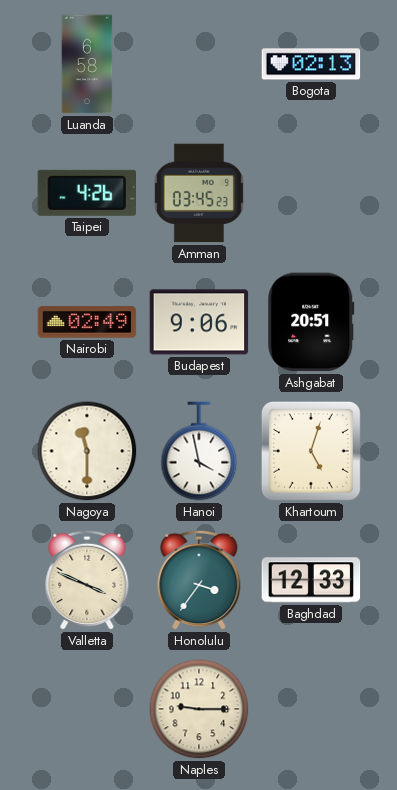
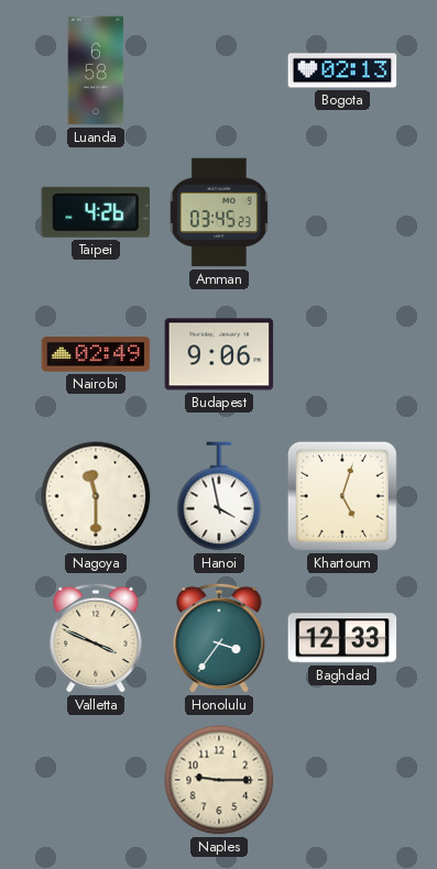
Ashgabat: 20:51 -> none (311, 322)
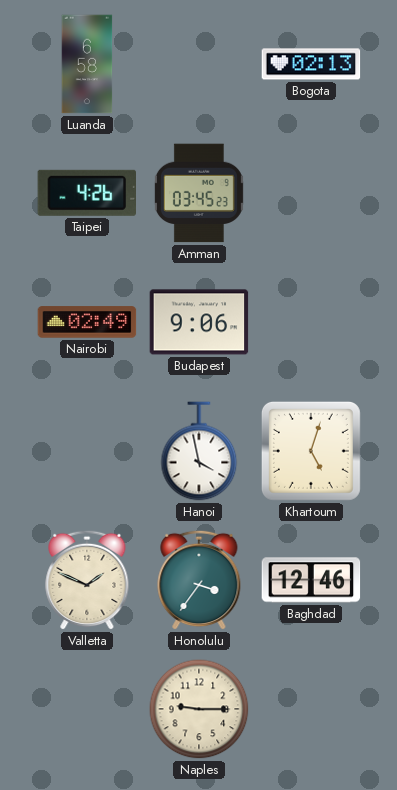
Nagoya: 11:30 -> none (96, 496)
Valletta: 3:49 -> 1:49 (87, 580)
Baghdad: 12:33 -> 12:46 (311, 580)
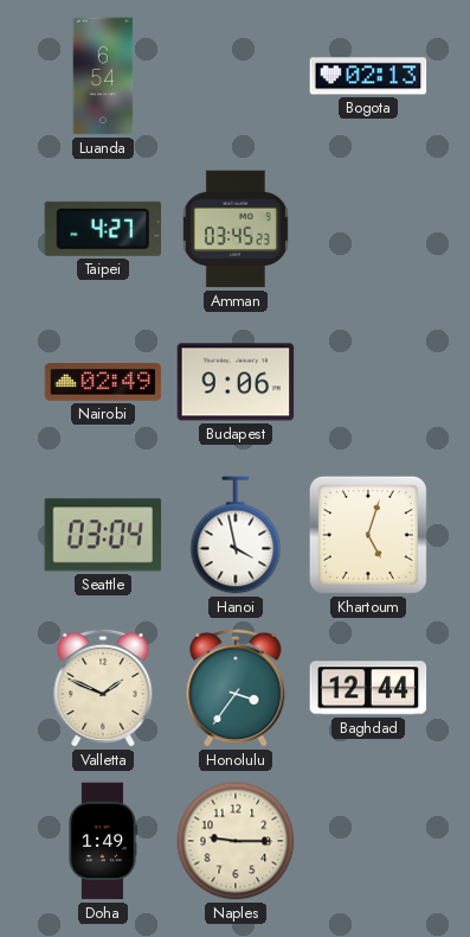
Luanda: 6:58 -> 6:54 (103, 76)
Taipei: 4:26 -> 4:27 (102, 229)
Seattle: none -> 03:04 (103, 535)
Baghdad: 12:46 -> 12:44 (368, 688)
Doha: none -> 1:49 (102, 841)
